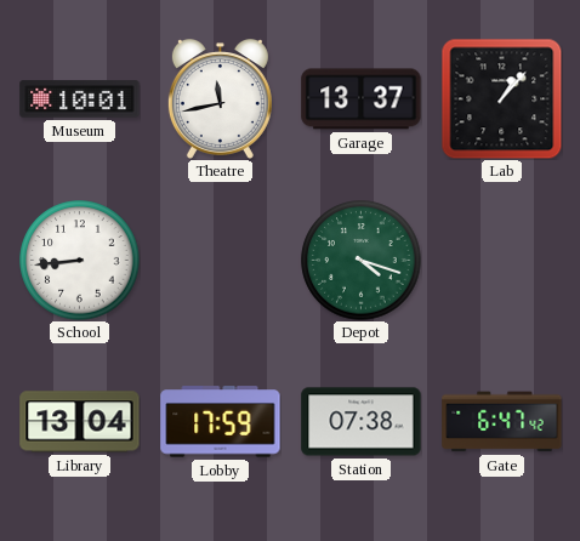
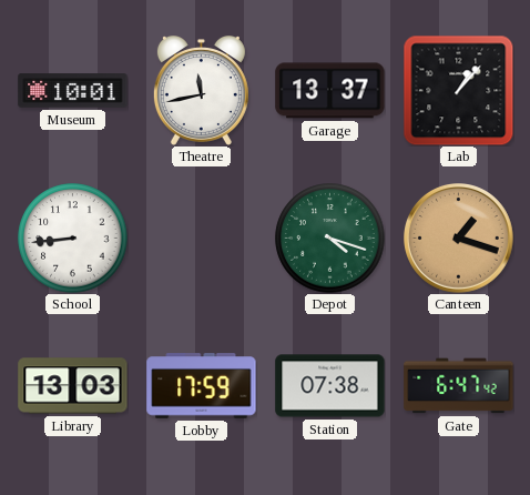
Canteen: none -> 1:18 (459, 239)
Library: 13:04 -> 13:03 (73, 386)
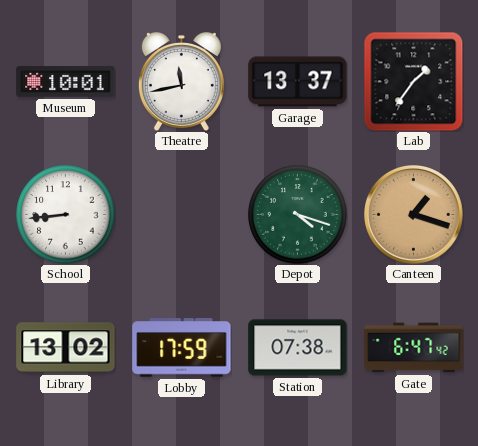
Lab: 1:07 -> 1:36 (413, 81)
Library: 13:03 -> 13:02 (66, 348)
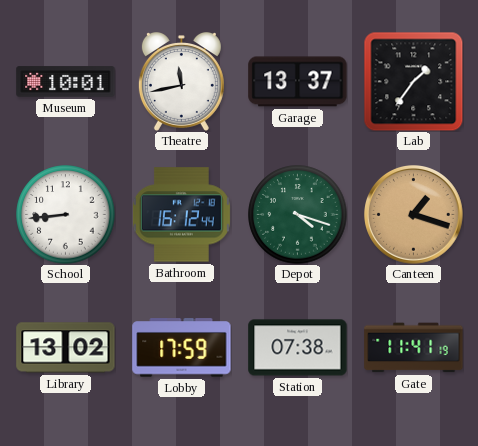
Bathroom: none -> 16:12 (181, 215)
Gate: 6:47 -> 11:41 (414, 348)
